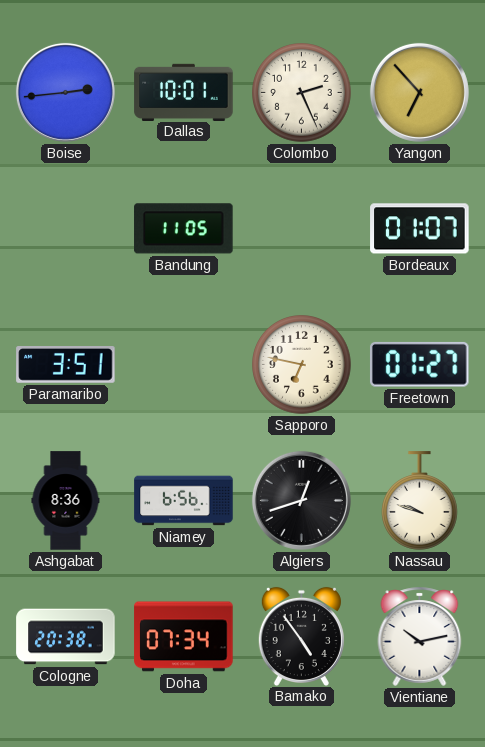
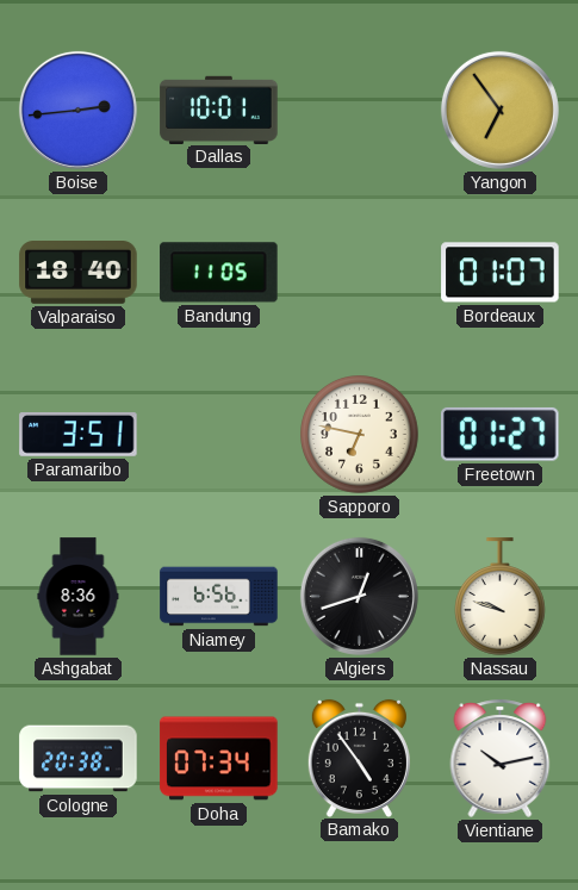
Colombo: 2:26 -> none (302, 93)
Yangon: 6:53 -> 6:54 (499, 110)
Valparaiso: none -> 18:40 (79, 273)
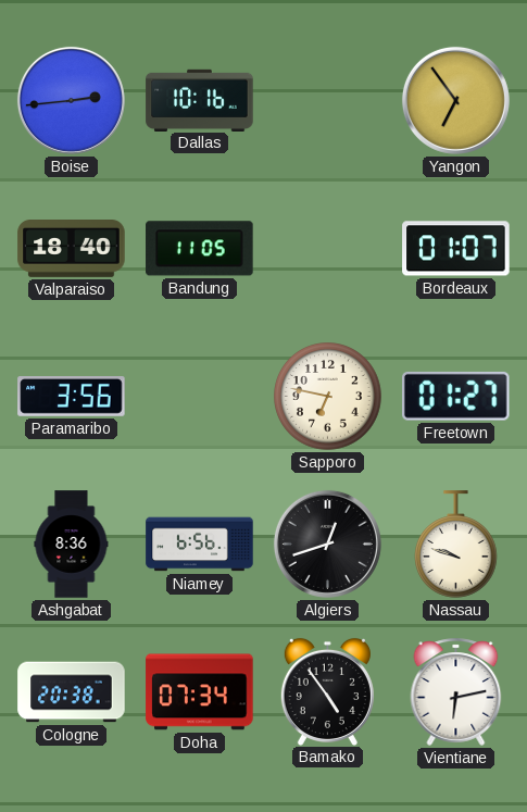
Dallas: 10:01 -> 10:16 (200, 100)
Paramaribo: 3:51 -> 3:56 (72, 397)
Vientiane: 10:13 -> 6:13 (456, 691)
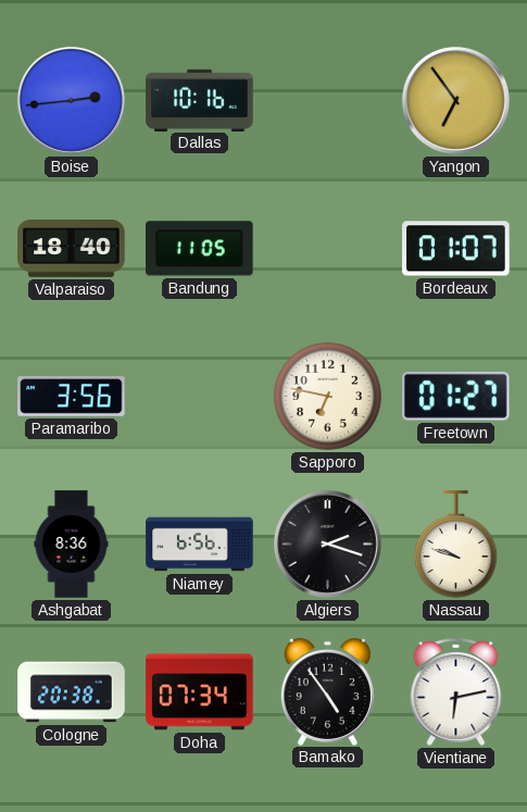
Algiers: 12:42 -> 2:18 (327, 544)
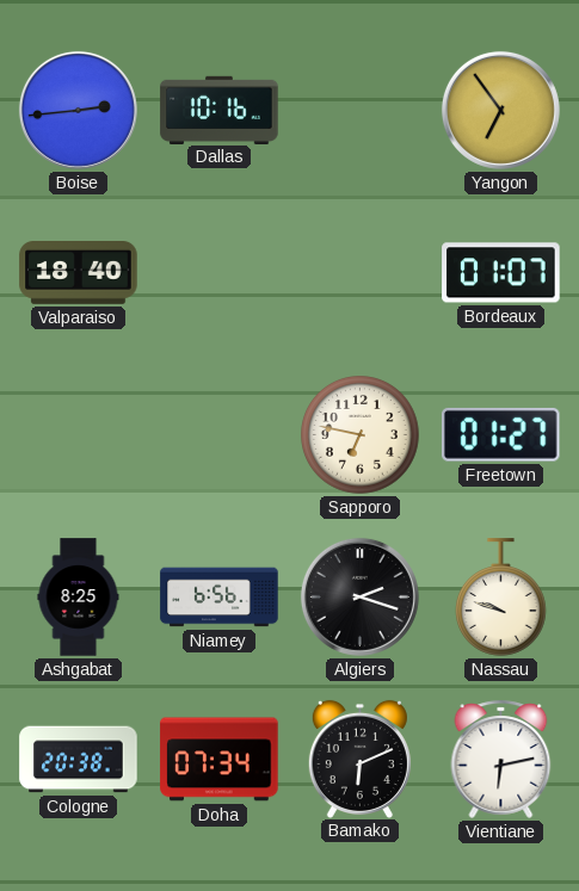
Bandung: 11:05 -> none (200, 249)
Paramaribo: 3:56 -> none (72, 397)
Ashgabat: 8:36 -> 8:25 (79, 598)
Bamako: 4:54 -> 6:11 (359, 759)
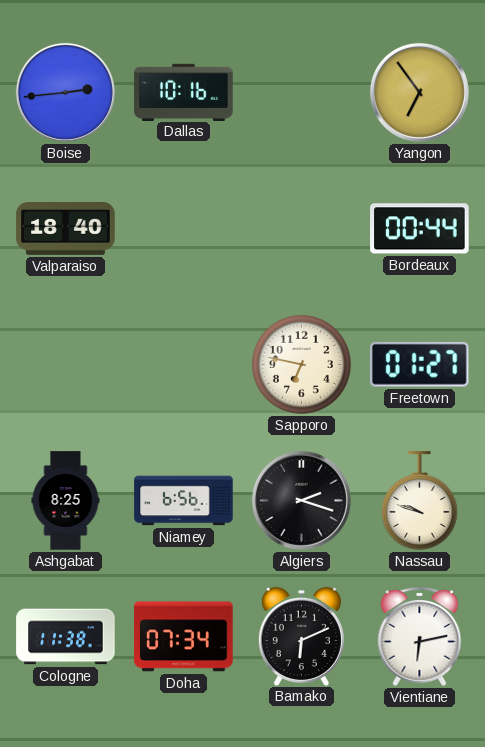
Bordeaux: 01:07 -> 00:44 (420, 229)
Cologne: 20:38 -> 11:38 (66, 637)
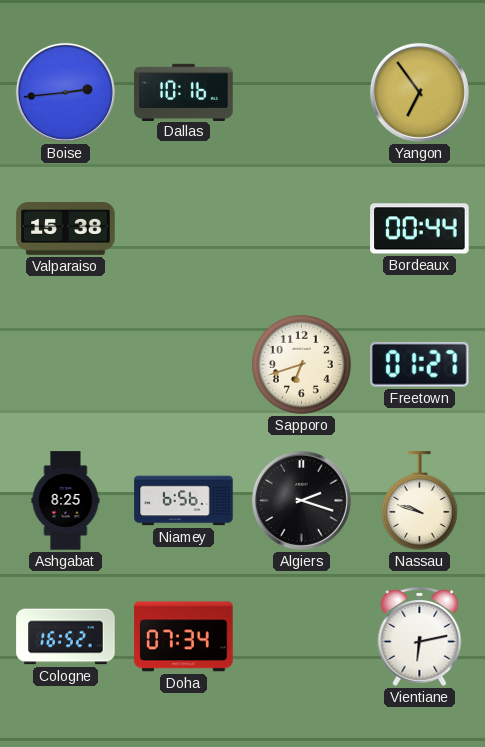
Valparaiso: 18:40 -> 15:38 (66, 229)
Sapporo: 6:47 -> 6:42 (302, 365)
Cologne: 11:38 -> 16:52 (66, 637)
Bamako: 6:11 -> none (301, 636)
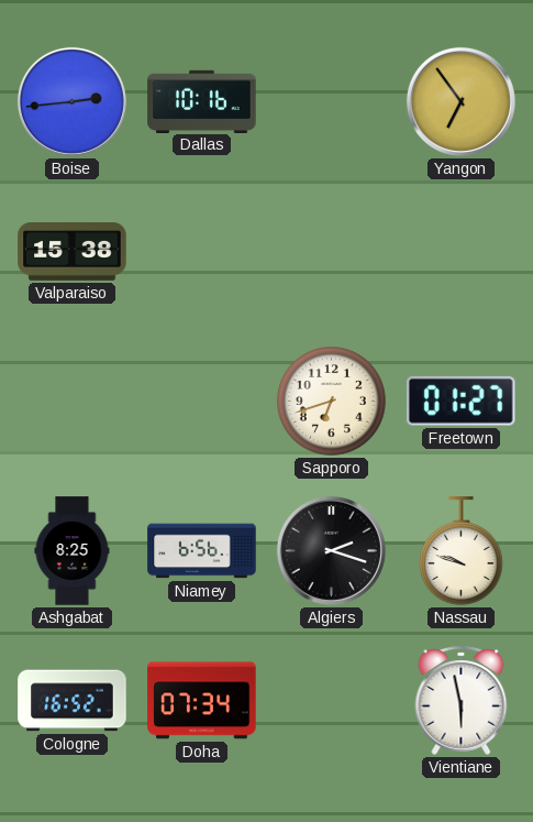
Bordeaux: 00:44 -> none (420, 229)
Vientiane: 6:13 -> 5:58 (462, 700)
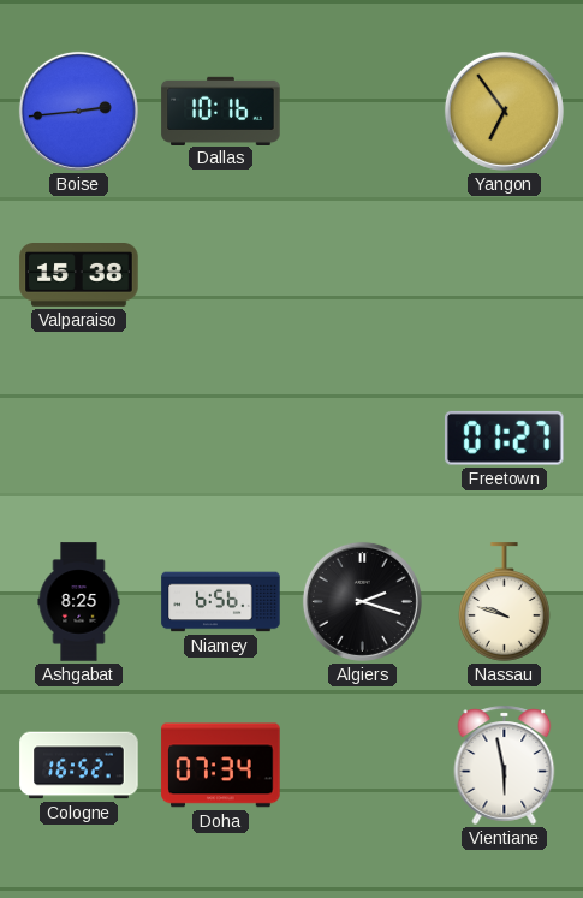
Sapporo: 6:42 -> none (332, 402)
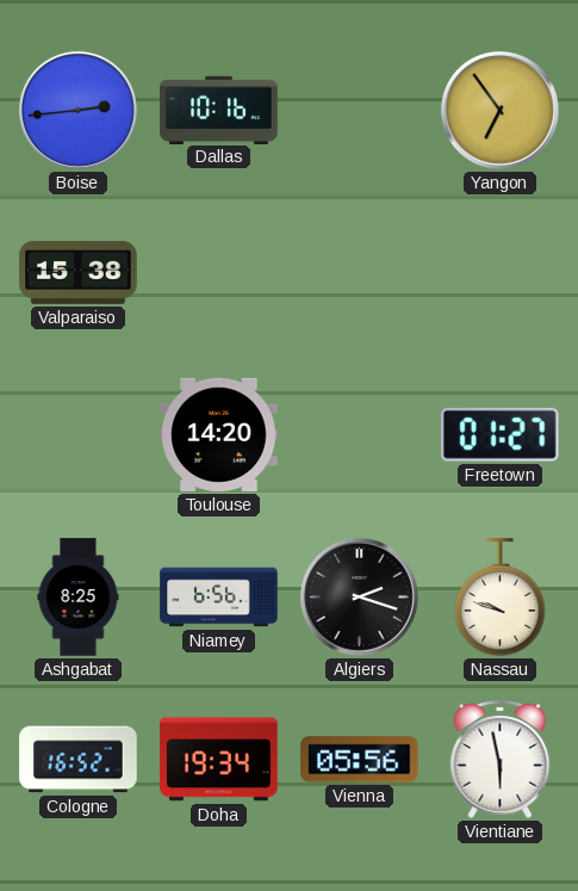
Toulouse: none -> 14:20 (219, 434)
Doha: 07:34 -> 19:34 (219, 760)
Vienna: none -> 05:56 (360, 760)
